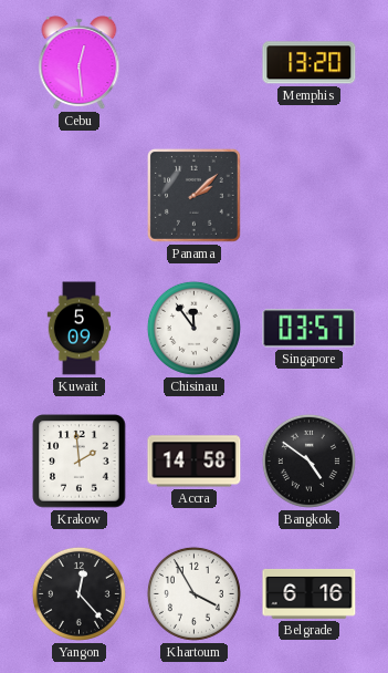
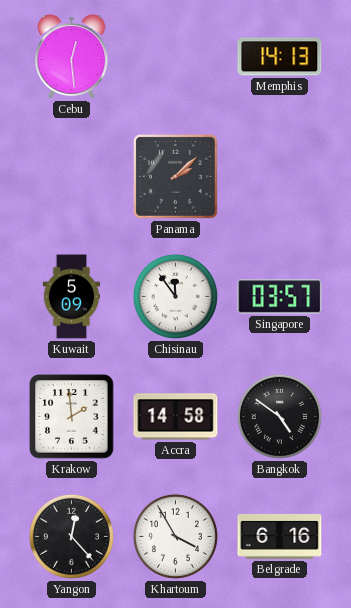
Memphis: 13:20 -> 14:13 (280, 57)
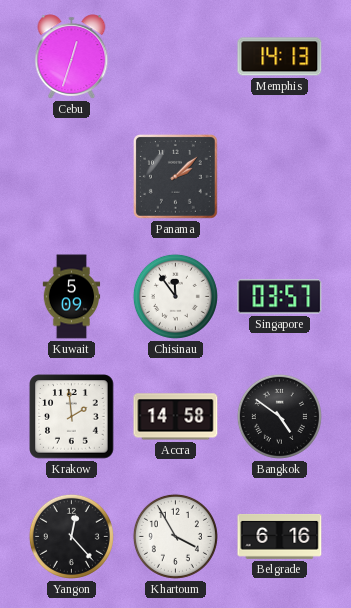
Cebu: 12:29 -> 12:33 (72, 57)
